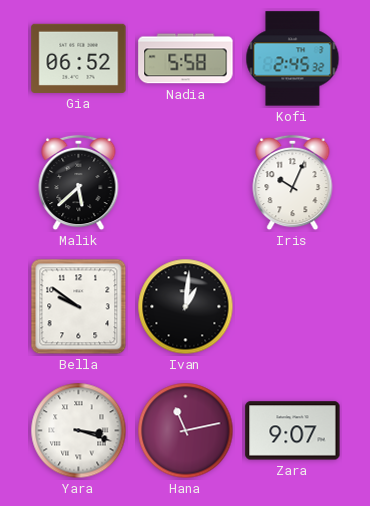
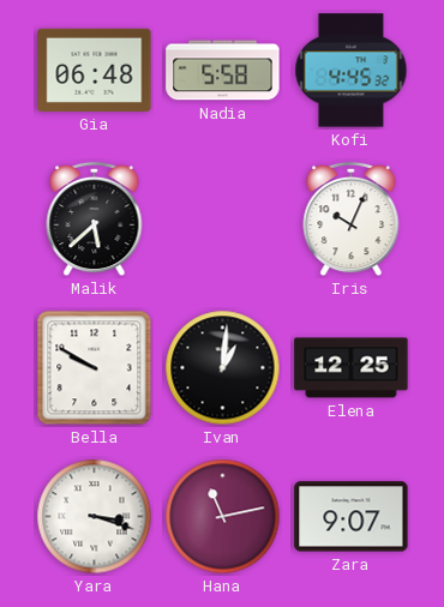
Gia: 06:52 -> 06:48 (95, 70)
Kofi: 2:45 -> 4:45 (352, 71)
Bella: 9:51 -> 9:50 (95, 368)
Elena: none -> 12:25 (352, 368)
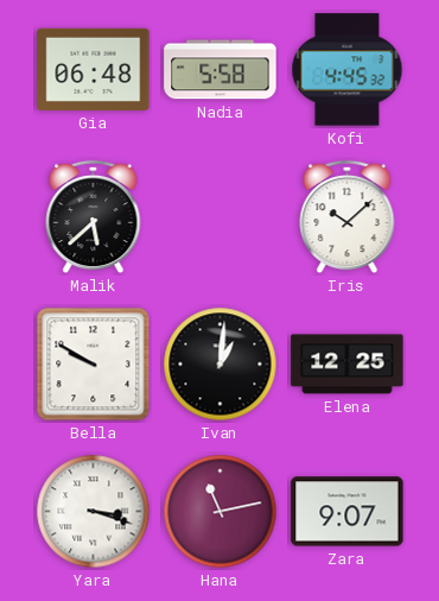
Iris: 10:04 -> 10:08 (348, 217)
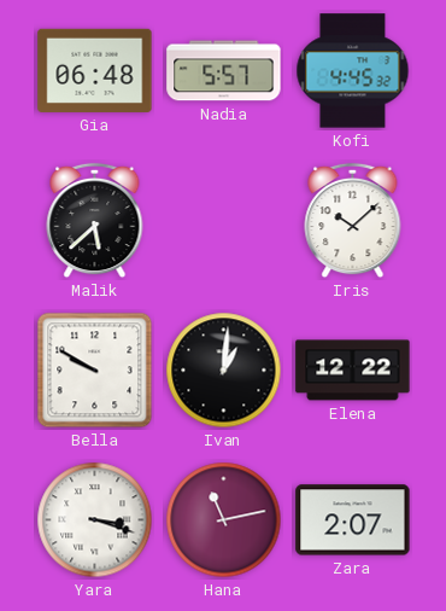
Nadia: 5:58 -> 5:57 (224, 71)
Elena: 12:25 -> 12:22 (353, 371)
Zara: 9:07 -> 2:07 (353, 520)
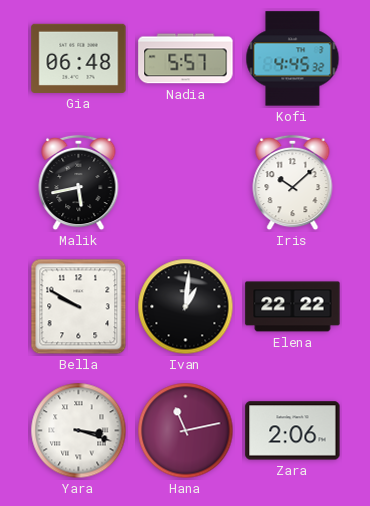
Malik: 5:38 -> 5:43 (79, 183)
Elena: 12:22 -> 22:22 (293, 307)
Zara: 2:07 -> 2:06 (293, 431)
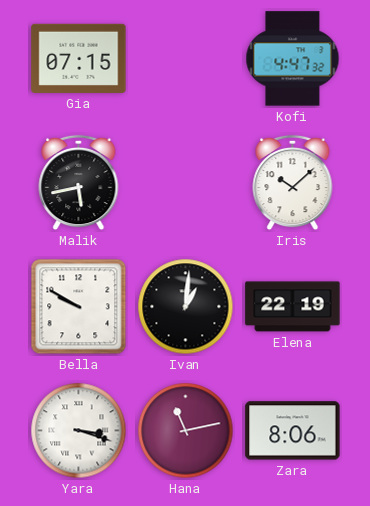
Gia: 06:48 -> 07:15 (79, 58)
Nadia: 5:57 -> none (186, 59)
Kofi: 4:45 -> 4:47 (293, 59)
Elena: 22:22 -> 22:19 (293, 307)
Zara: 2:06 -> 8:06 (293, 431)
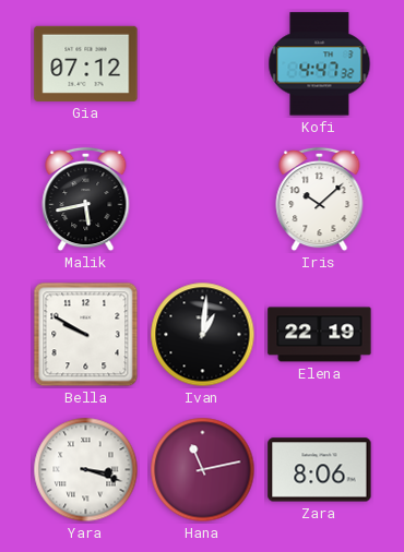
Gia: 07:15 -> 07:12 (86, 63)
